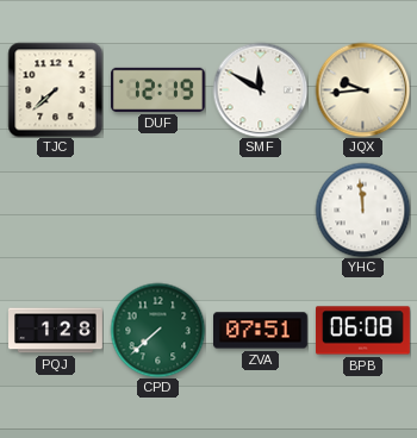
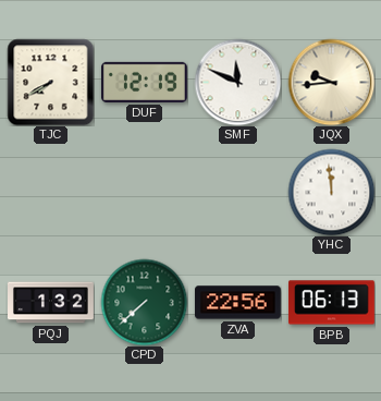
TJC: 7:38 -> 7:40 (50, 82)
SMF: 11:50 -> 11:49 (237, 82)
PQJ: 1:28 -> 1:32 (51, 303)
ZVA: 07:51 -> 22:56 (238, 303)
BPB: 06:08 -> 06:13 (331, 303)
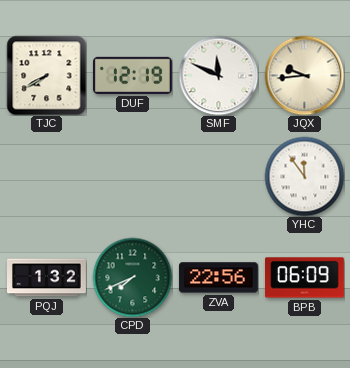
YHC: 11:59 -> 11:54 (304, 176)
CPD: 7:38 -> 7:41 (132, 277)
BPB: 06:13 -> 06:09 (304, 278)
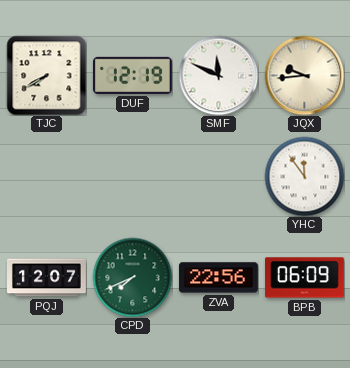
PQJ: 1:32 -> 12:07 (47, 278)
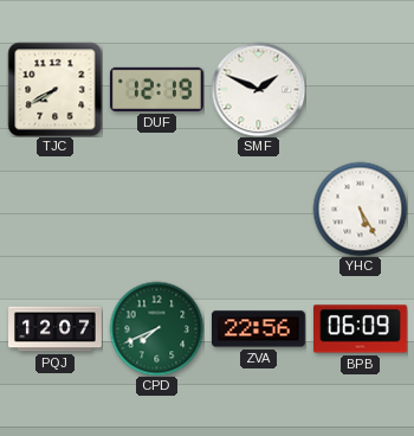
SMF: 11:49 -> 1:49 (258, 89)
JQX: 9:44 -> none (304, 75)
YHC: 11:54 -> 5:25 (360, 209)
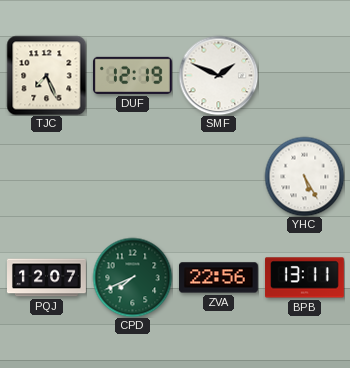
TJC: 7:40 -> 7:26 (46, 75)
BPB: 06:09 -> 13:11 (304, 278)
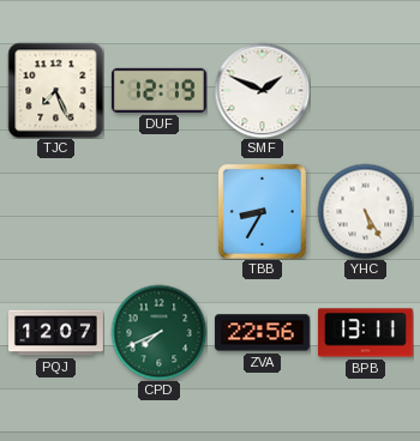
TBB: none -> 8:35 (262, 211)
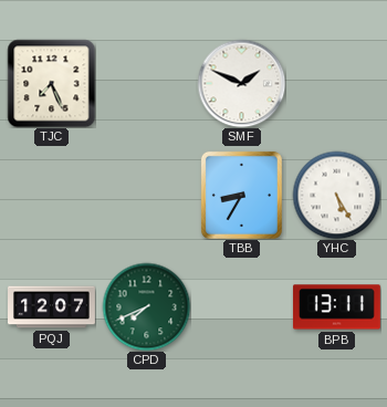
DUF: 12:19 -> none (158, 90)
ZVA: 22:56 -> none (263, 333)
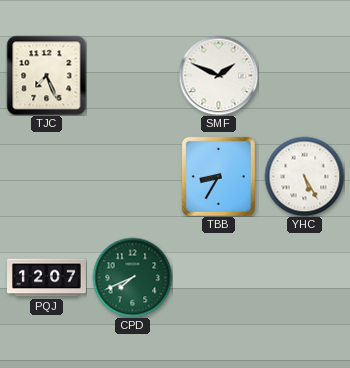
BPB: 13:11 -> none (336, 307)
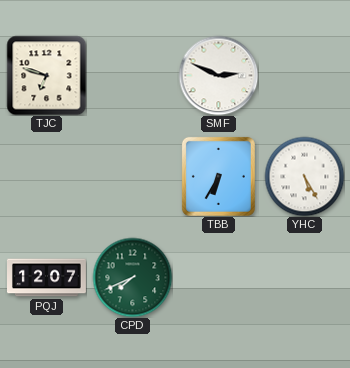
TJC: 7:26 -> 6:48 (46, 75)
SMF: 1:49 -> 2:49 (218, 75)
TBB: 8:35 -> 6:35 (218, 176)
